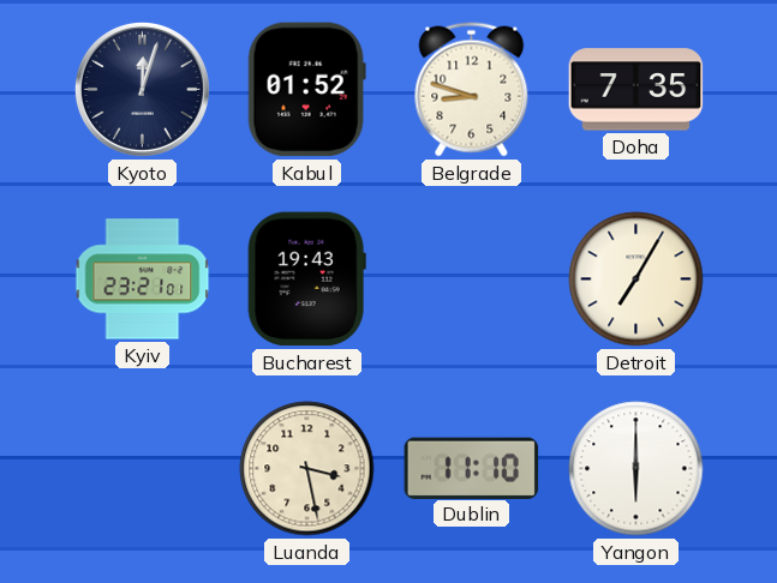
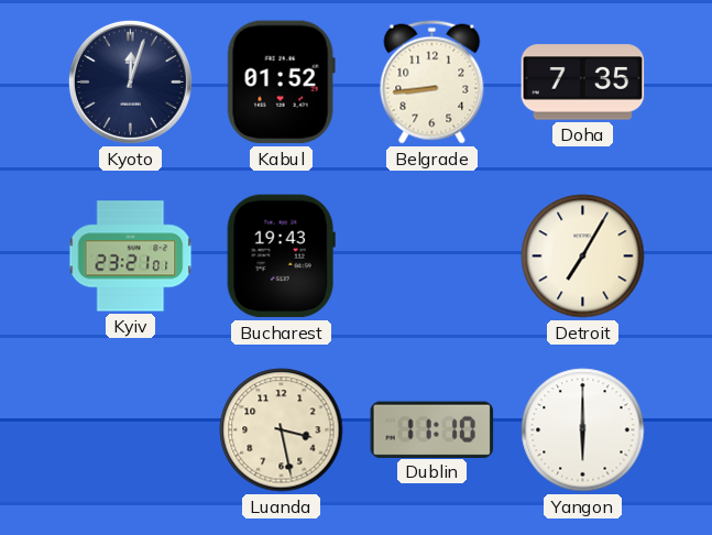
Belgrade: 8:48 -> 8:44 (432, 83)
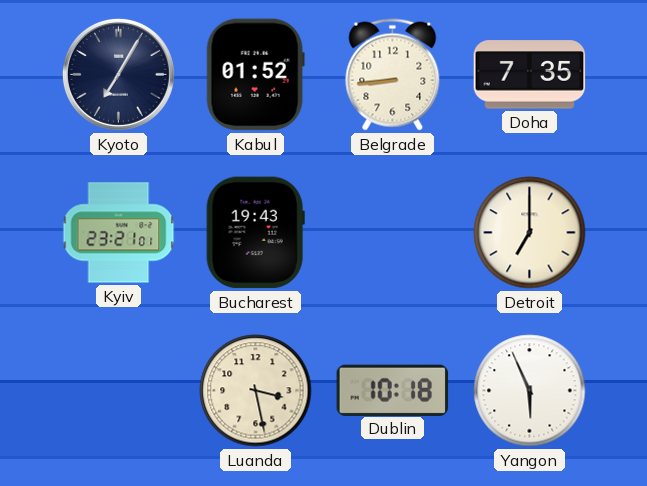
Kyoto: 12:03 -> 7:05 (118, 74)
Detroit: 7:05 -> 7:00 (530, 233)
Dublin: 11:10 -> 10:18 (393, 390)
Yangon: 6:00 -> 5:56 (530, 391)
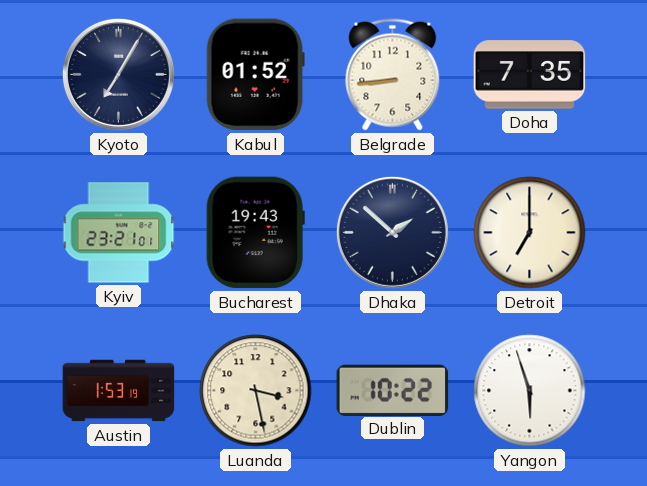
Dhaka: none -> 1:52 (392, 232)
Austin: none -> 1:53 (119, 391)
Dublin: 10:18 -> 10:22 (393, 390)
Yangon: 5:56 -> 5:57 (530, 391)
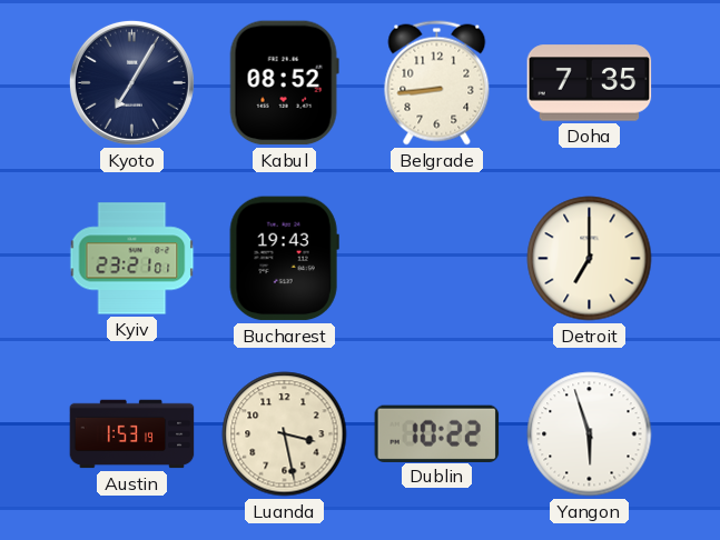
Kabul: 01:52 -> 08:52 (284, 83)
Dhaka: 1:52 -> none (392, 232)
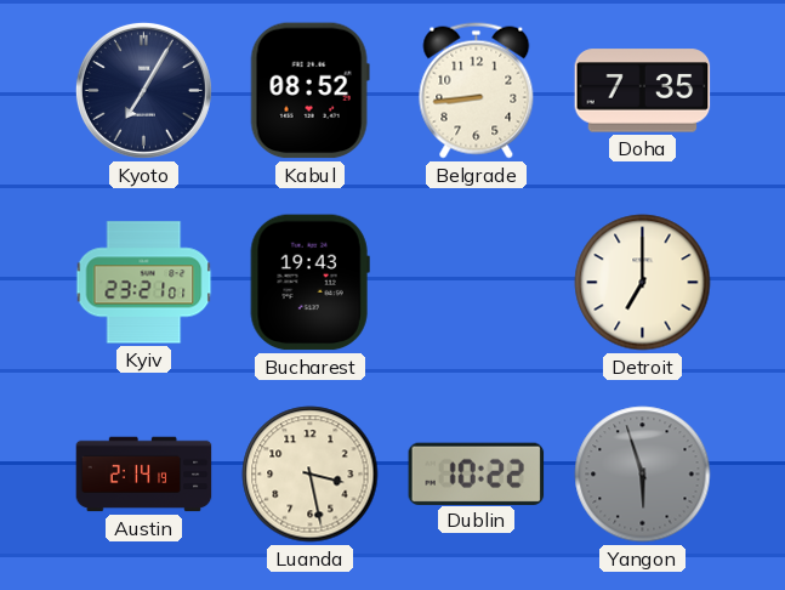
Austin: 1:53 -> 2:14 (144, 475)
Yangon dial: white -> grey (643, 475)
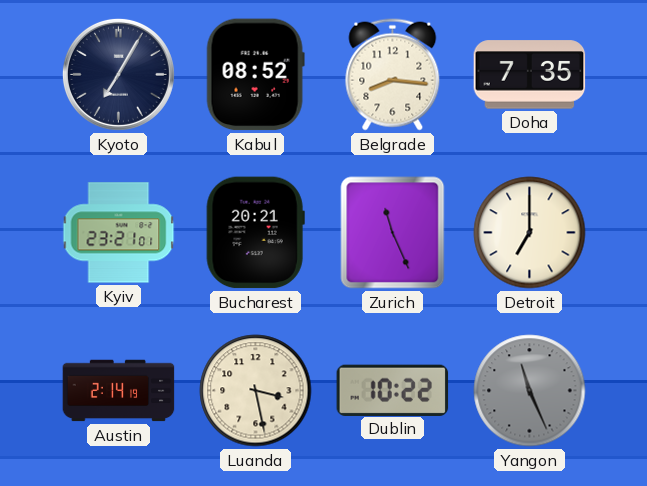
Belgrade: 8:44 -> 8:16 (393, 75)
Bucharest: 19:43 -> 20:21 (255, 233)
Zurich: none -> 11:26 (393, 233)
Yangon: 5:57 -> 11:26 (530, 391)
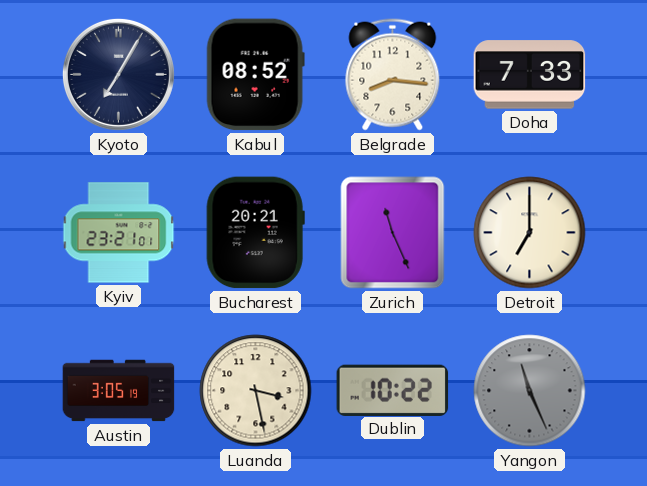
Doha: 7:35 -> 7:33 (530, 75)
Austin: 2:14 -> 3:05 (119, 391)
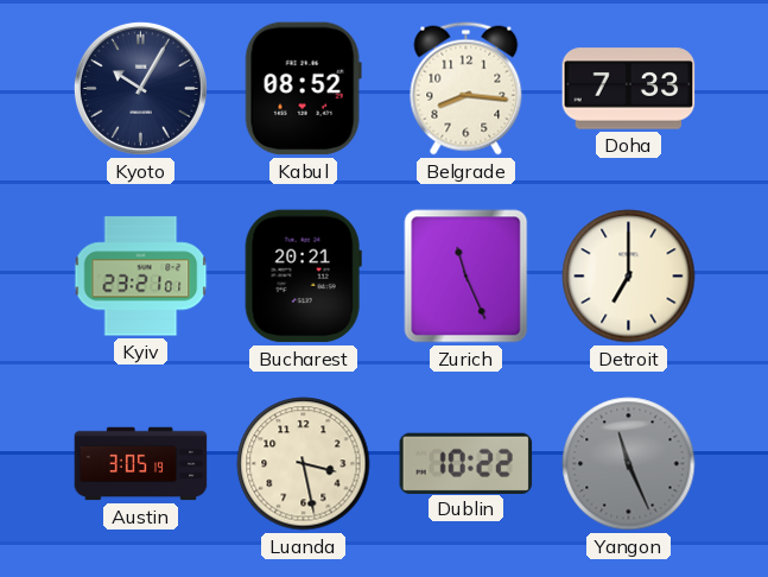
Kyoto: 7:05 -> 10:05 (140, 88)
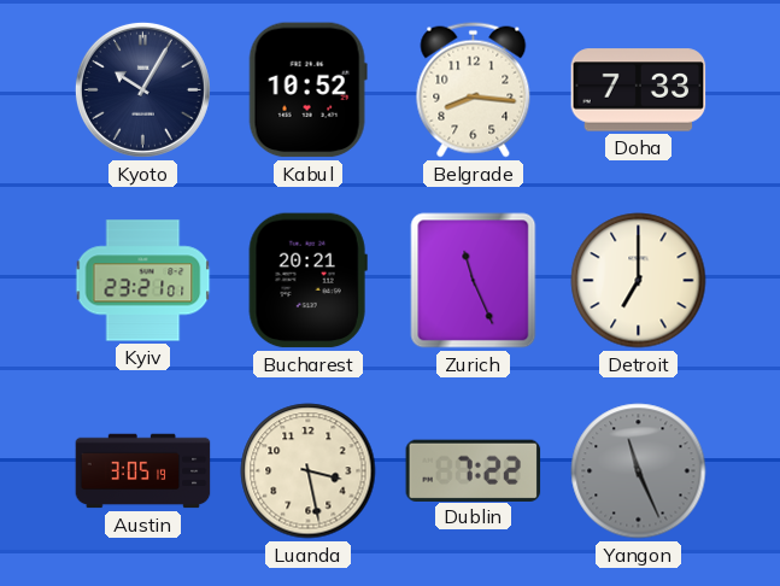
Kabul: 08:52 -> 10:52 (307, 90)
Dublin: 10:22 -> 7:22 (474, 470)
